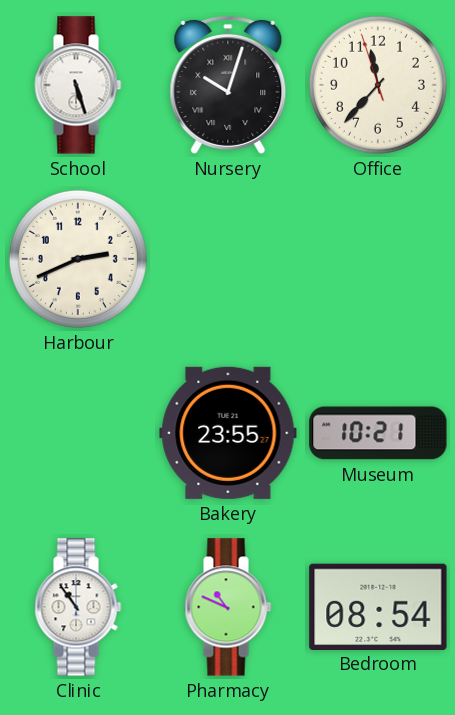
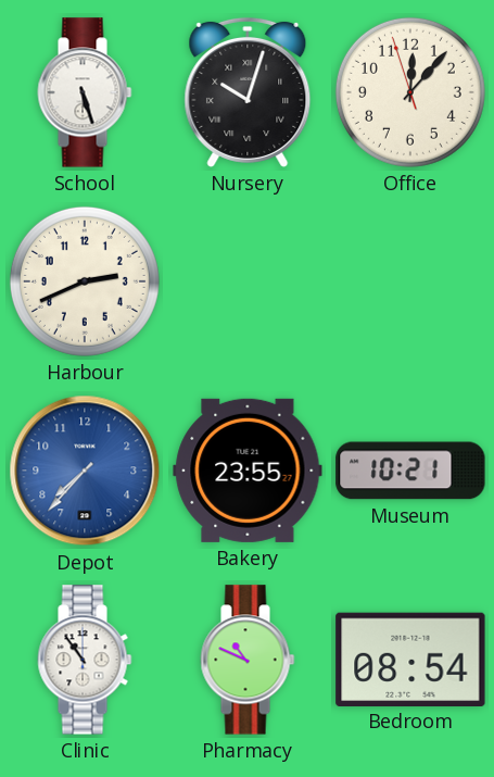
Office: 11:36 -> 12:06 (410, 92)
Depot: none -> 7:37 (85, 471)
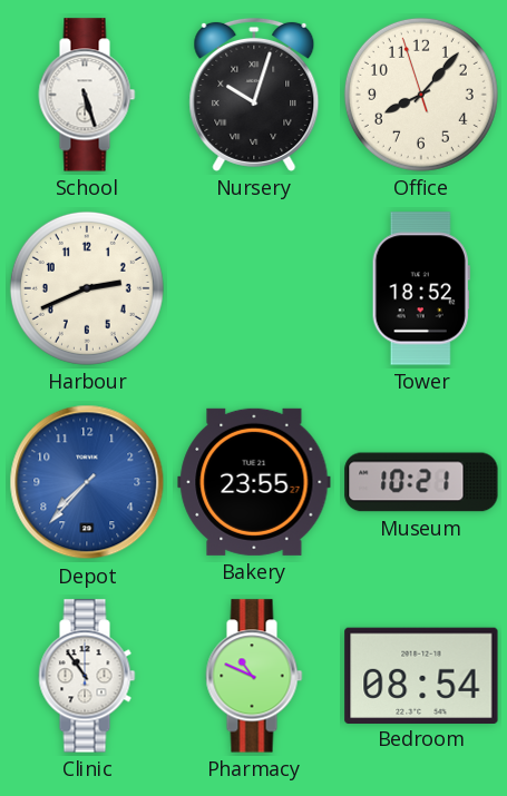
Office: 12:06 -> 8:06 (421, 95)
Tower: none -> 18:52 (421, 288)
